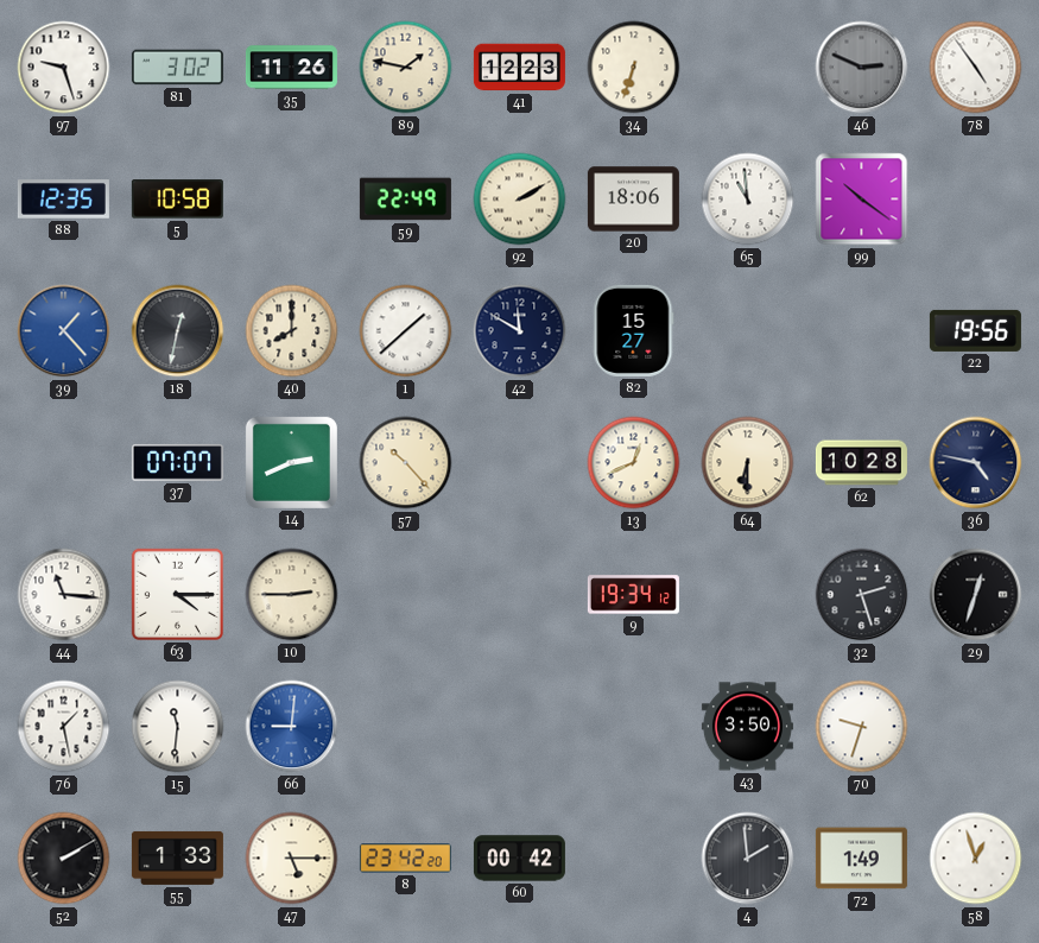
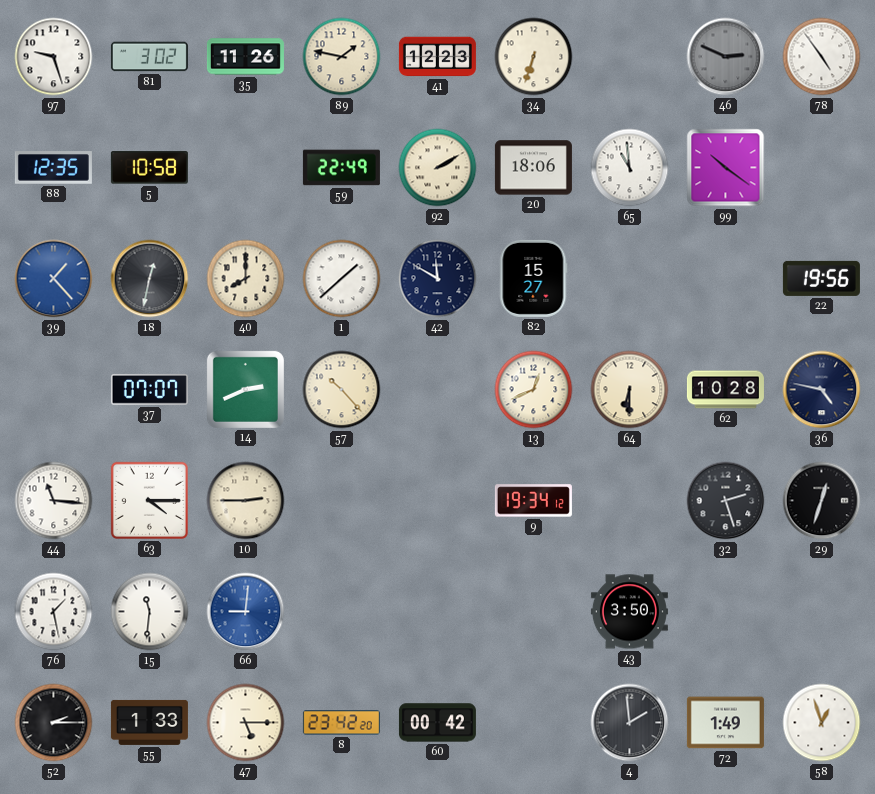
70: 9:33 -> none (862, 727)
52: 2:10 -> 2:15 (54, 723)
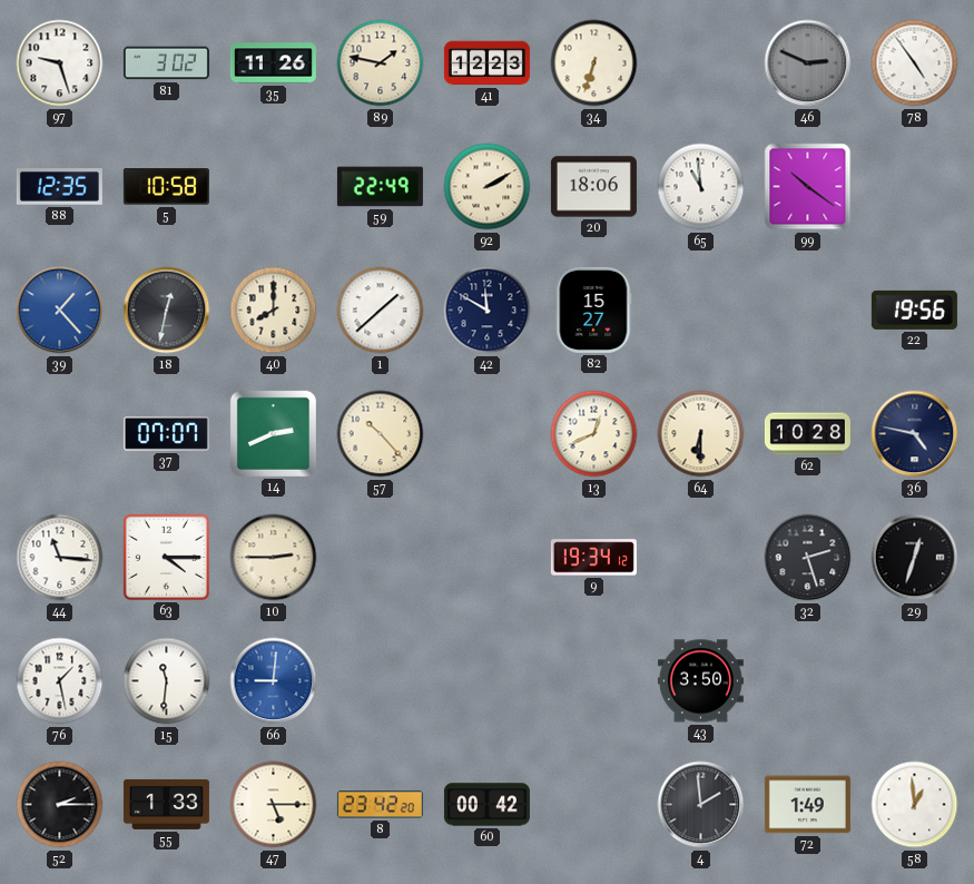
58: 12:57 -> 12:59 (915, 805)
